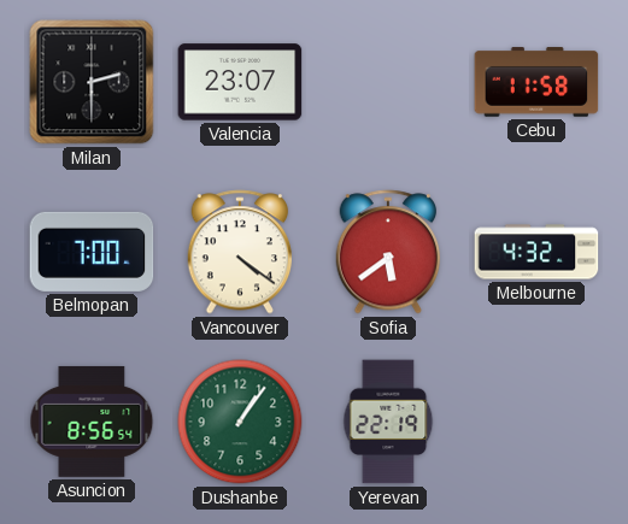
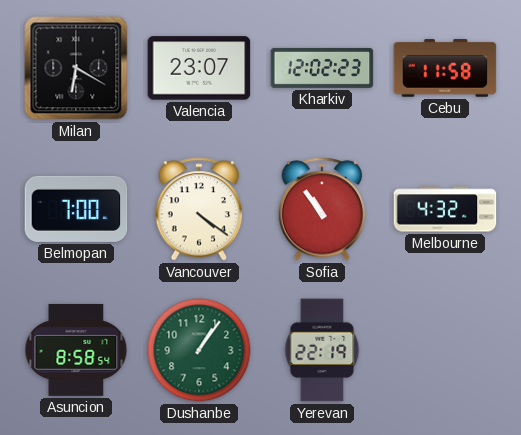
Milan: 2:30 -> 6:20 (76, 68)
Kharkiv: none -> 12:02 (322, 68)
Sofia: 5:39 -> 10:54 (322, 209)
Asuncion: 8:56 -> 8:58 (76, 350)
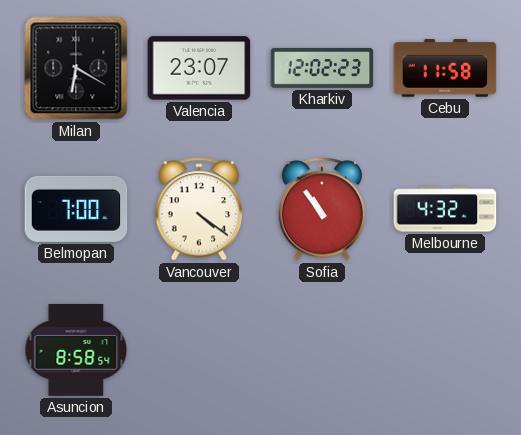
Dushanbe: 1:06 -> none (199, 350)
Yerevan: 22:19 -> none (322, 350)
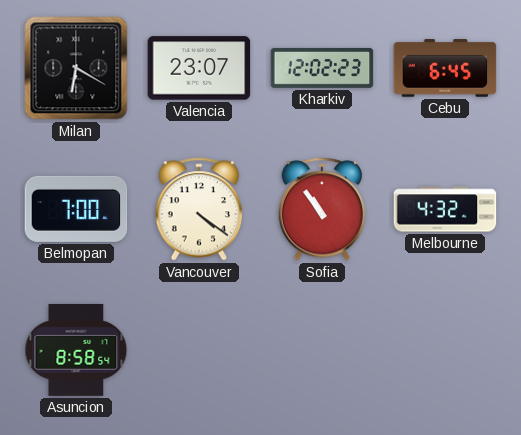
Cebu: 11:58 -> 6:45 (445, 68)
